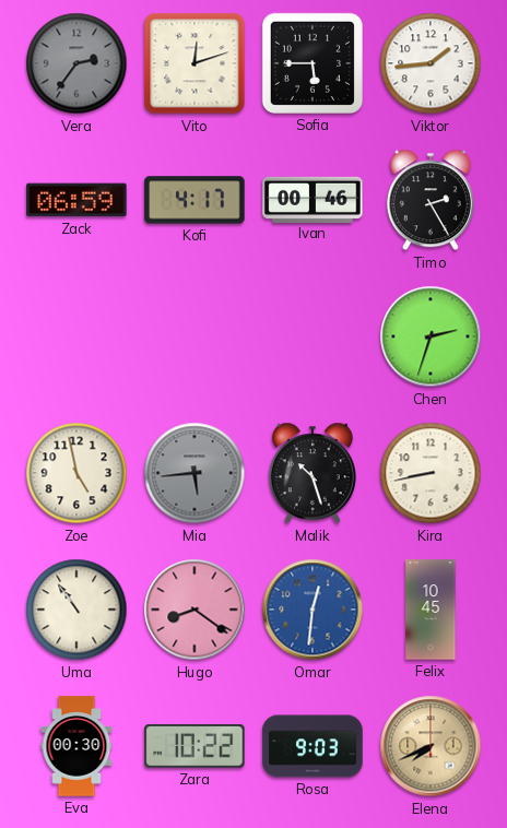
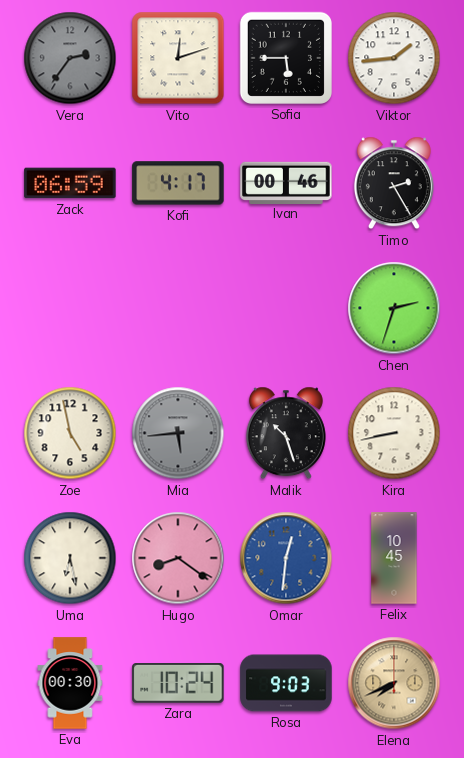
Uma: 10:54 -> 6:28 (70, 558)
Zara: 10:22 -> 10:24 (178, 684)
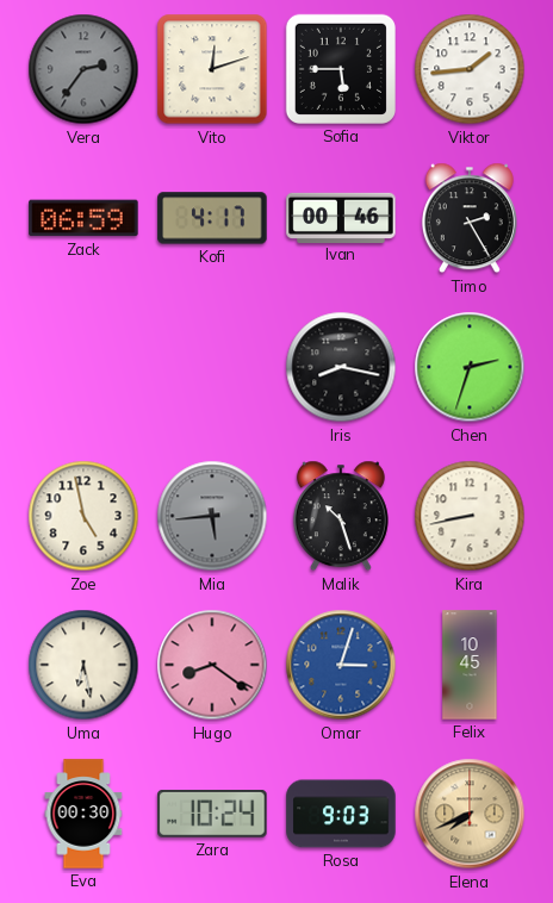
Iris: none -> 8:17 (341, 367)
Omar: 12:31 -> 3:03 (341, 665)
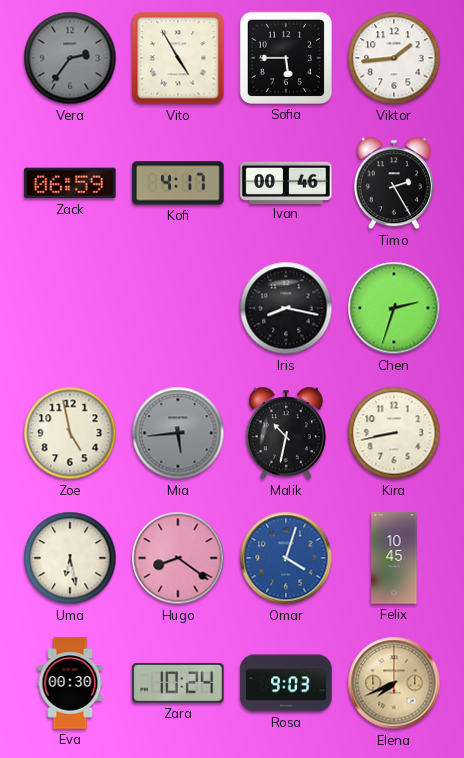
Vito: 12:12 -> 4:55 (178, 58)
Malik: 10:27 -> 10:32 (286, 433)
Omar: 3:03 -> 4:03 (286, 558)
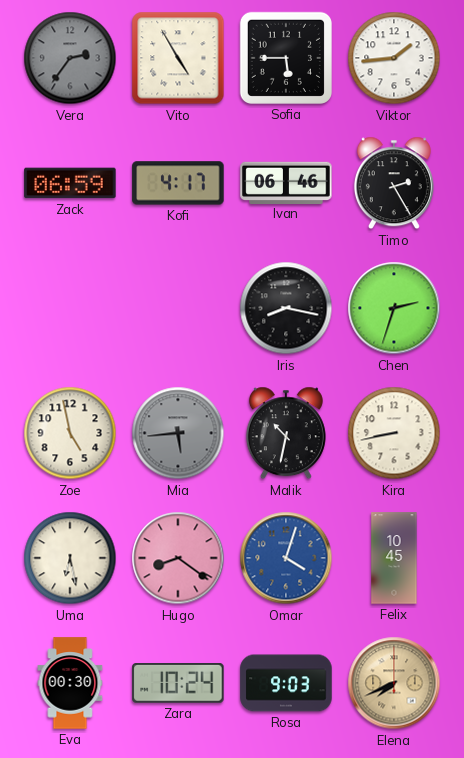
Ivan: 00:46 -> 06:46 (286, 182)
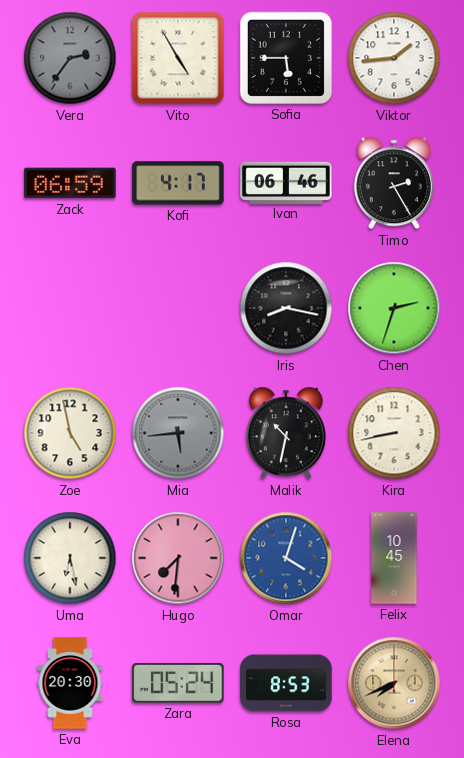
Hugo: 8:21 -> 7:31 (178, 558)
Eva: 00:30 -> 20:30 (70, 683)
Zara: 10:24 -> 05:24 (178, 684)
Rosa: 9:03 -> 8:53 (286, 683)
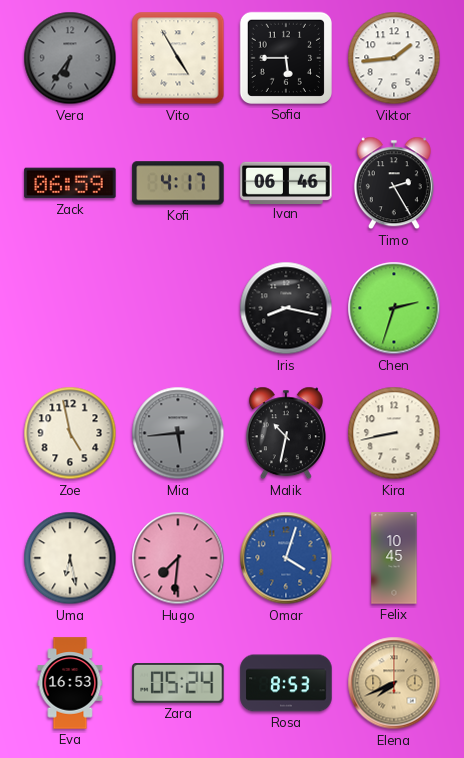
Vera: 2:36 -> 6:36 (70, 58)
Eva: 20:30 -> 16:53 (70, 683)
